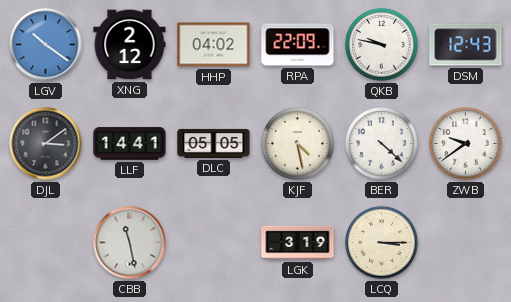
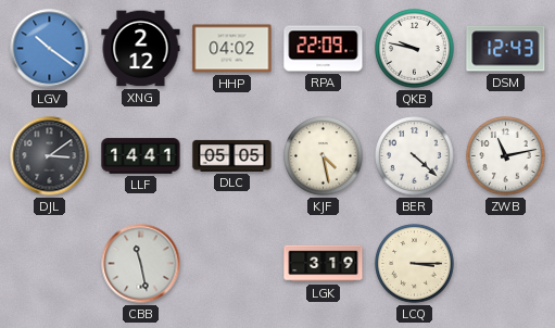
ZWB: 9:39 -> 11:13 (506, 156)
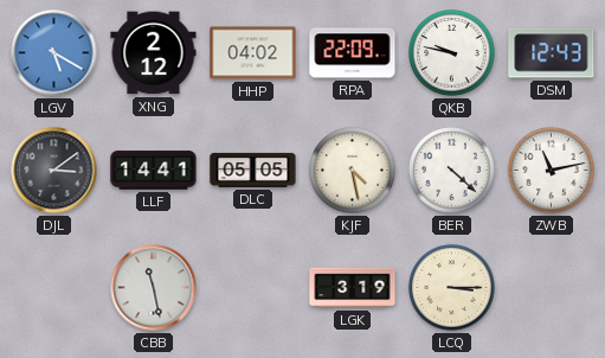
LGV: 10:21 -> 5:20 (54, 53)
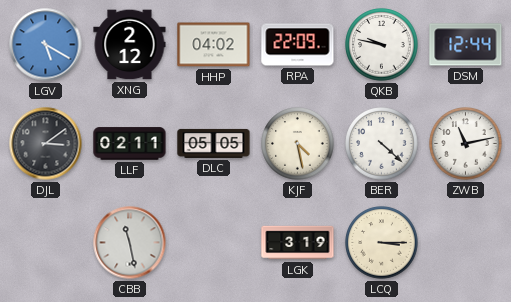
DSM: 12:43 -> 12:44 (466, 45)
LLF: 14:41 -> 02:11 (130, 144)
